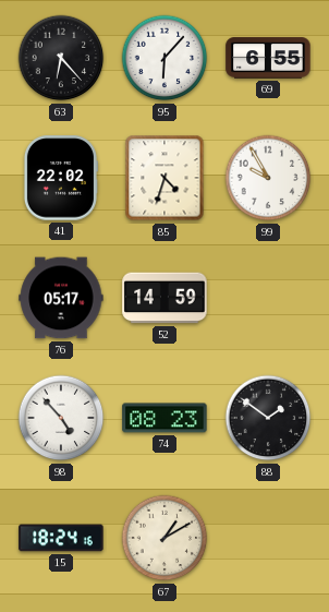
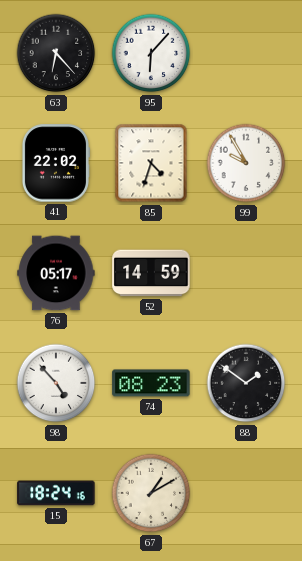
69: 6:55 -> none (268, 58)
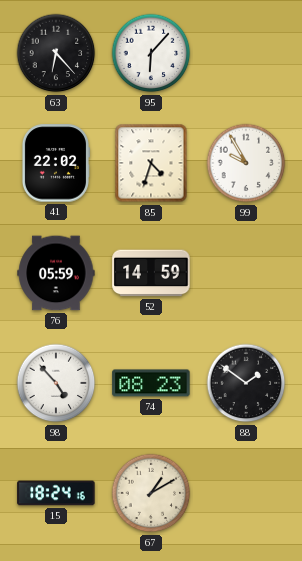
76: 05:17 -> 05:59 (56, 273)
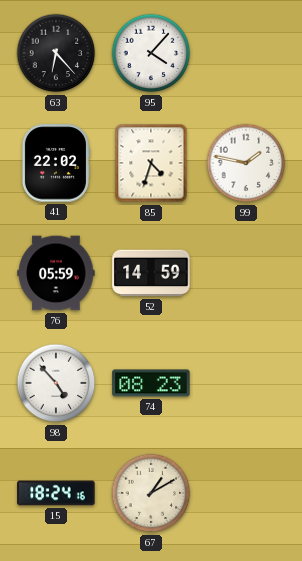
95: 6:07 -> 4:07 (151, 53)
99: 9:55 -> 1:47 (246, 163)
88: 1:51 -> none (246, 383)
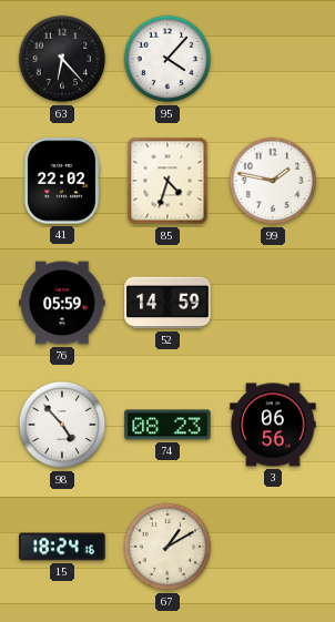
3: none -> 06:56 (273, 425)
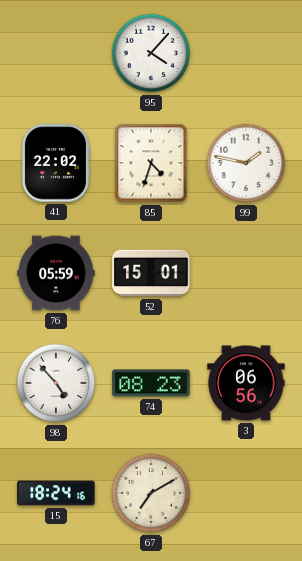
63: 6:23 -> none (62, 59)
52: 14:59 -> 15:01 (151, 273)
67: 1:10 -> 7:10 (151, 493)
